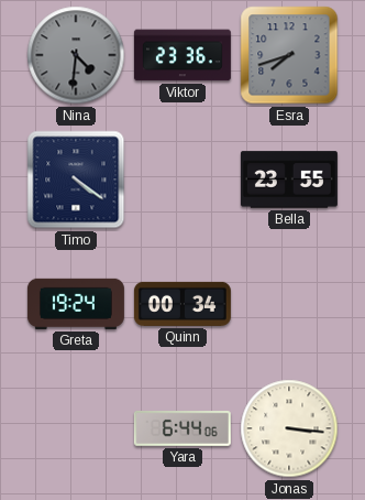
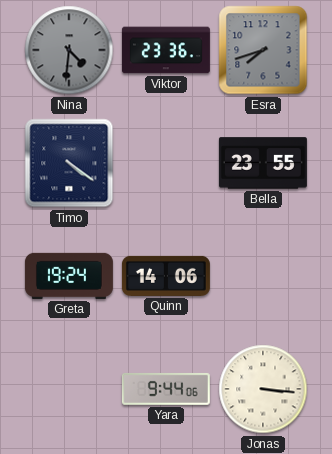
Quinn: 00:34 -> 14:06 (166, 276)
Yara: 6:44 -> 9:44 (166, 389)
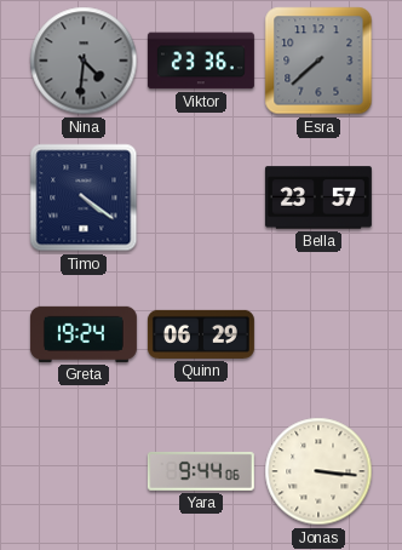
Esra: 7:42 -> 7:38 (318, 61)
Bella: 23:55 -> 23:57 (318, 197)
Quinn: 14:06 -> 06:29 (201, 334)
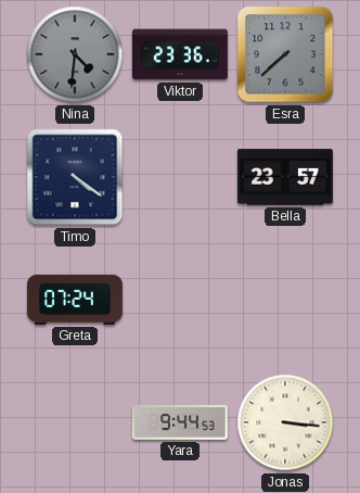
Greta: 19:24 -> 07:24 (75, 300)
Quinn: 06:29 -> none (201, 334)
Yara: 9:44:06 -> 9:44:53 (180, 422)
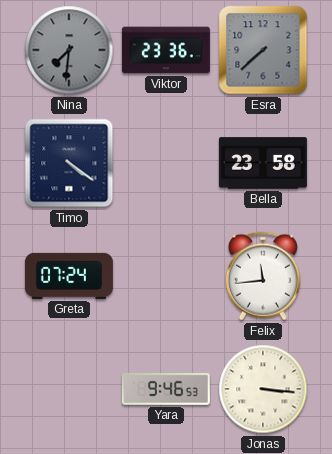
Nina: 4:31 -> 7:31 (69, 50)
Bella: 23:57 -> 23:58 (263, 163)
Felix: none -> 11:44 (263, 276)
Yara: 9:44 -> 9:46 (166, 389)
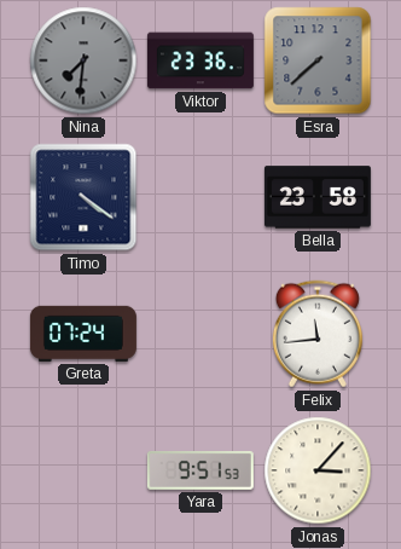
Yara: 9:46 -> 9:51 (200, 470)
Jonas: 3:16 -> 3:07 (318, 470)
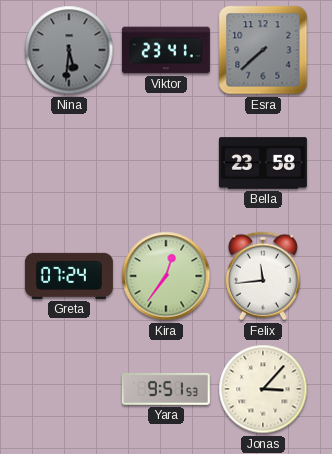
Nina: 7:31 -> 5:31 (69, 50)
Viktor: 23:36 -> 23:41 (166, 50)
Timo: 4:21 -> none (83, 197)
Kira: none -> 12:36 (166, 276)
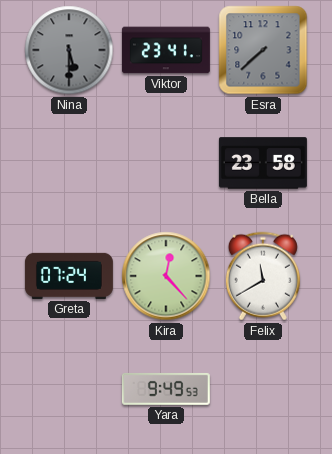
Nina: 5:31 -> 5:30 (69, 50)
Kira: 12:36 -> 12:23 (166, 276)
Felix: 11:44 -> 11:40 (263, 276)
Yara: 9:51 -> 9:49 (166, 389)
Jonas: 3:07 -> none (263, 389)
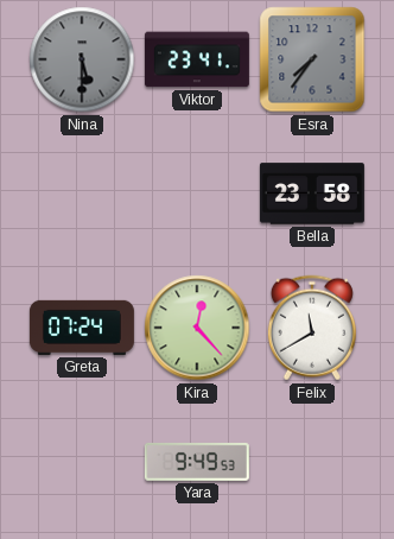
Esra: 7:38 -> 7:36 (312, 59)
